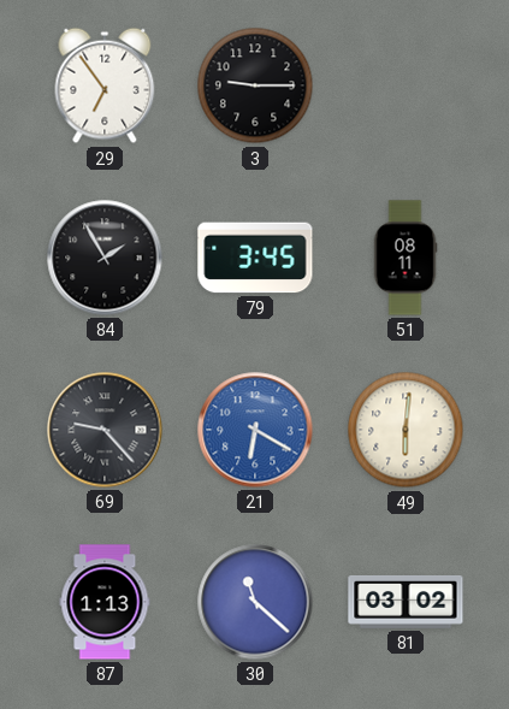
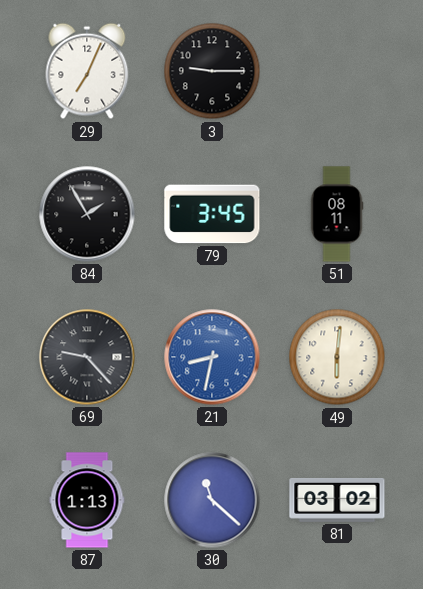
29: 6:54 -> 7:04 (87, 71)
21: 6:20 -> 8:32 (212, 357)
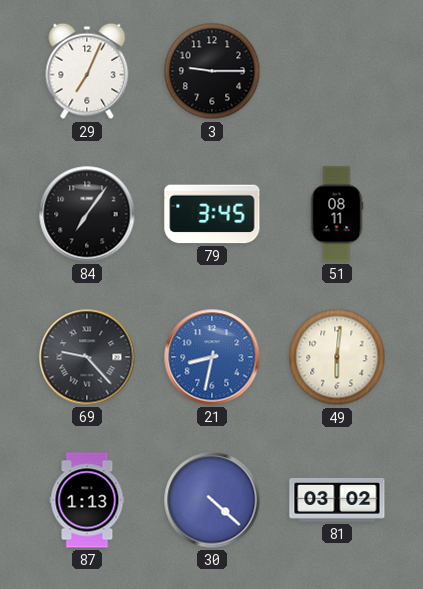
84: 1:55 -> 7:06 (87, 214)
30: 11:22 -> 4:22 (212, 500)
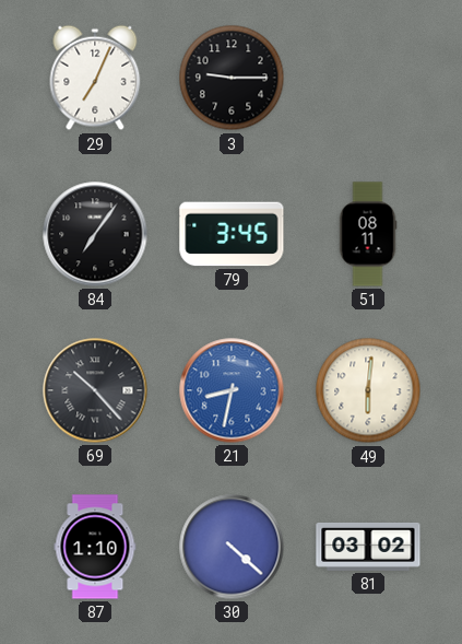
69: 9:23 -> 10:23 (95, 390)
87: 1:13 -> 1:10 (95, 547)
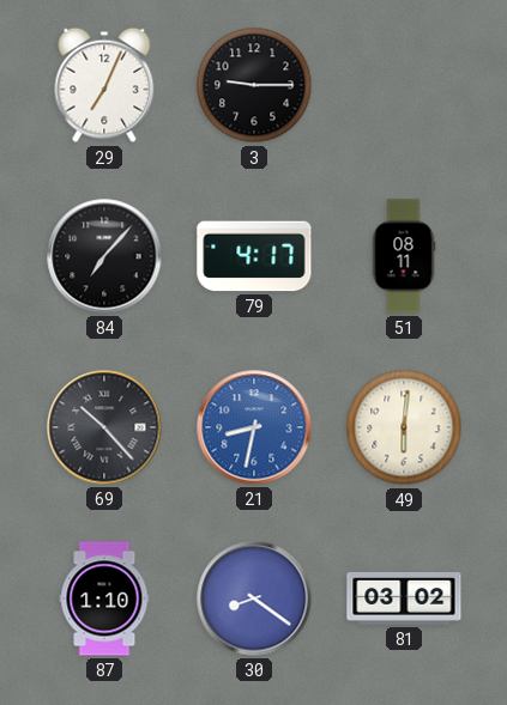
84: 7:06 -> 7:07 (104, 256)
79: 3:45 -> 4:17 (254, 256)
30: 4:22 -> 8:21 (254, 598)
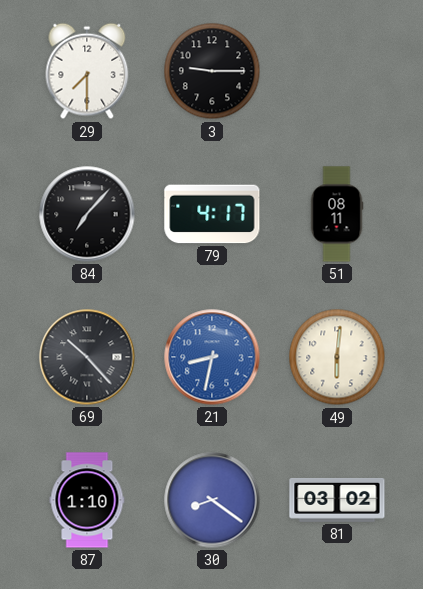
29: 7:04 -> 7:30 (87, 71)
